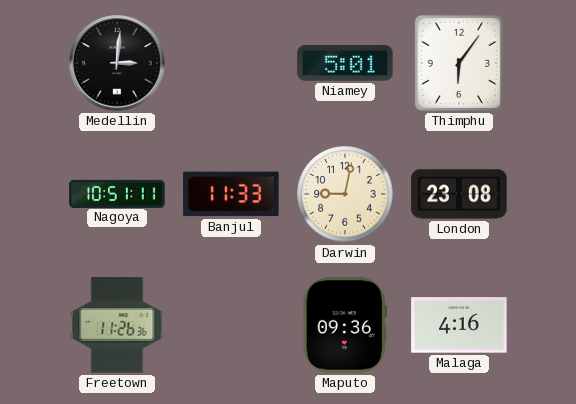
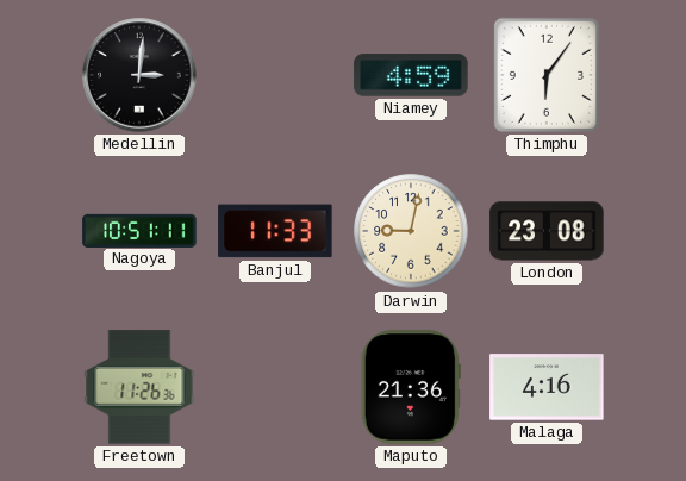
Niamey: 5:01 -> 4:59 (411, 75)
Maputo: 09:36 -> 21:36 (411, 387)
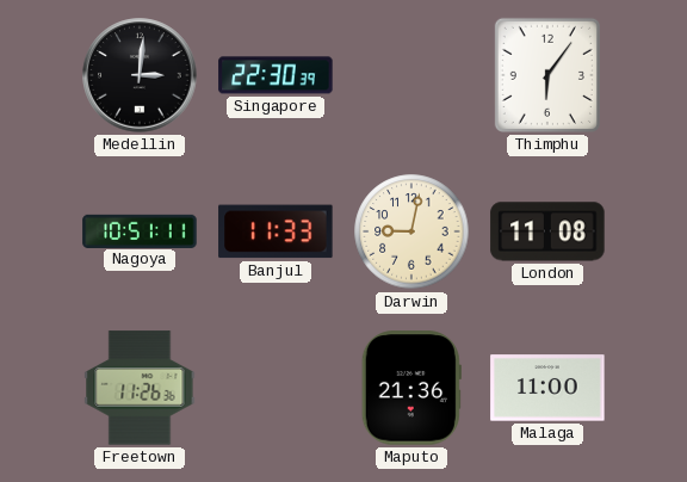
Singapore: none -> 22:30 (276, 75)
Niamey: 4:59 -> none (411, 75)
London: 23:08 -> 11:08 (547, 231)
Malaga: 4:16 -> 11:00 (547, 388)
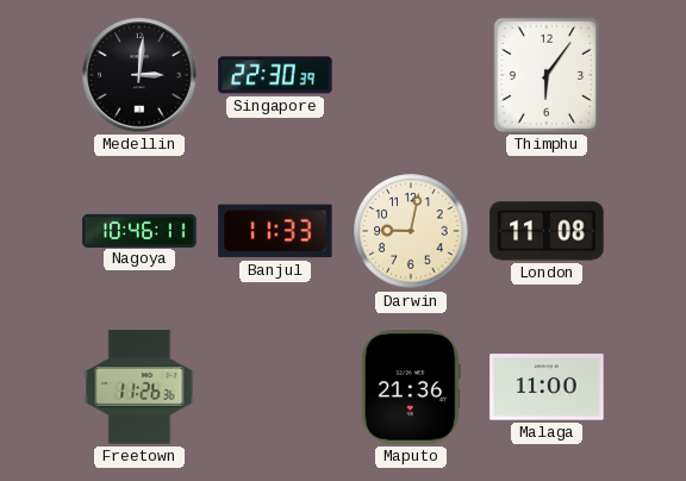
Nagoya: 10:51 -> 10:46 (139, 230)
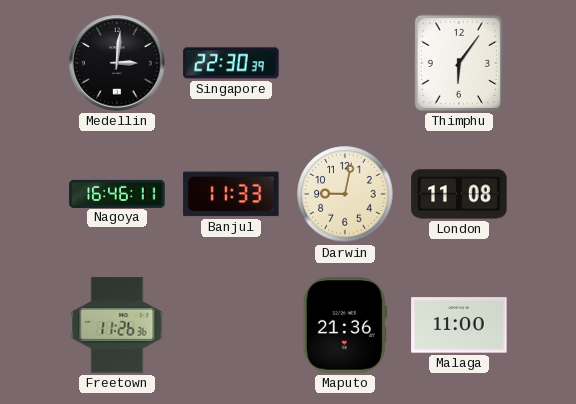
Nagoya: 10:46 -> 16:46 (117, 193)
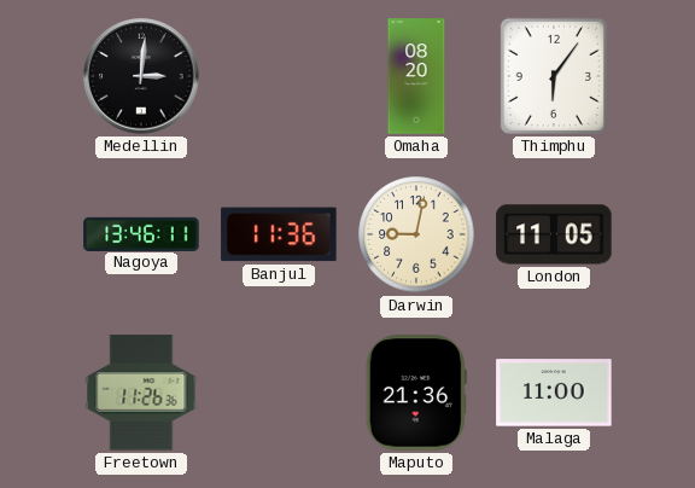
Singapore: 22:30 -> none (231, 63)
Omaha: none -> 08:20 (416, 76)
Nagoya: 16:46 -> 13:46 (141, 233)
Banjul: 11:33 -> 11:36 (279, 234)
London: 11:08 -> 11:05 (554, 234)
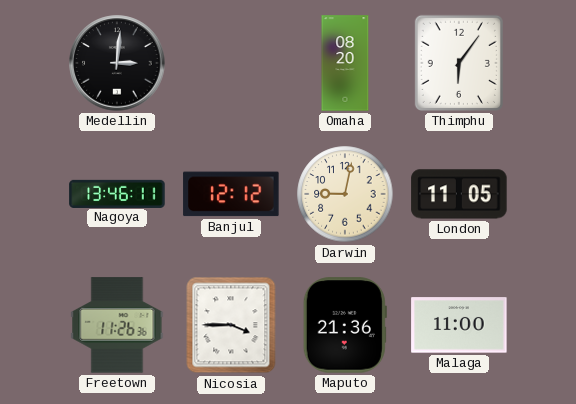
Banjul: 11:36 -> 12:12 (231, 194)
Nicosia: none -> 3:45 (231, 325)
